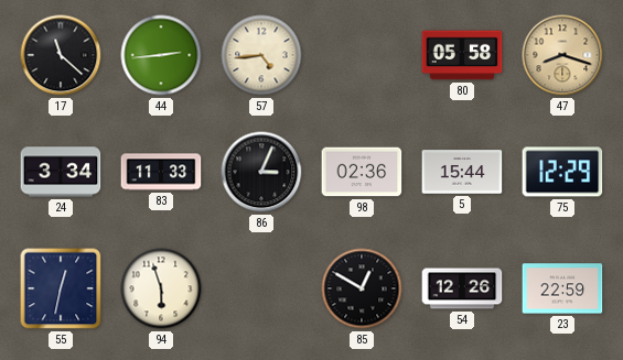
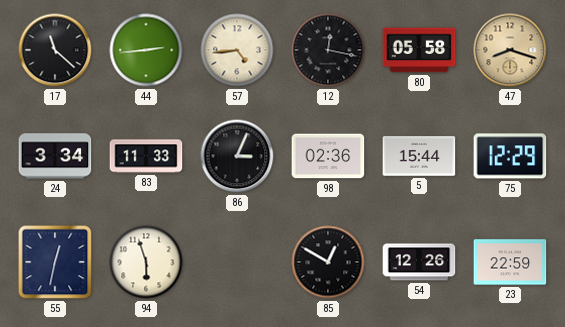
12: none -> 12:17 (328, 50)
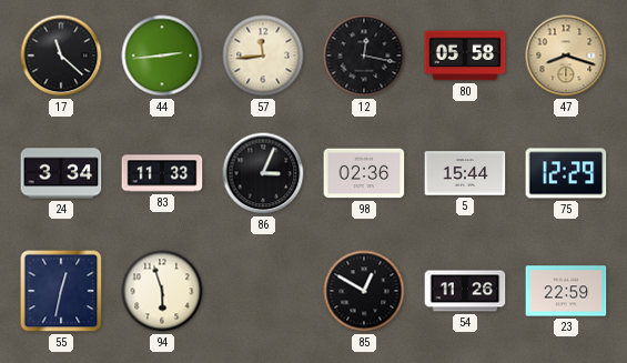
57: 4:44 -> 11:44 (263, 56)
54: 12:26 -> 11:26 (465, 291)
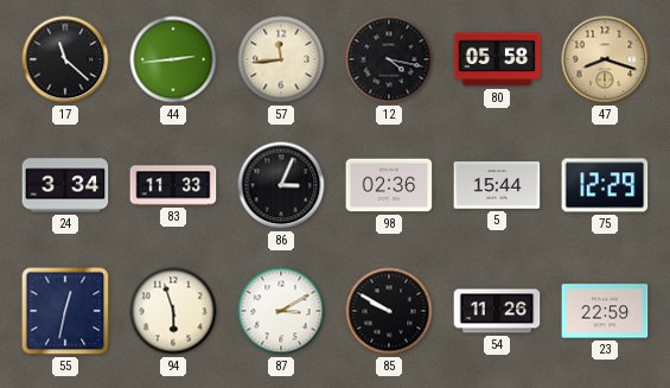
12: 12:17 -> 4:17 (389, 59)
87: none -> 3:10 (281, 311)
85: 12:50 -> 9:50 (389, 311)
